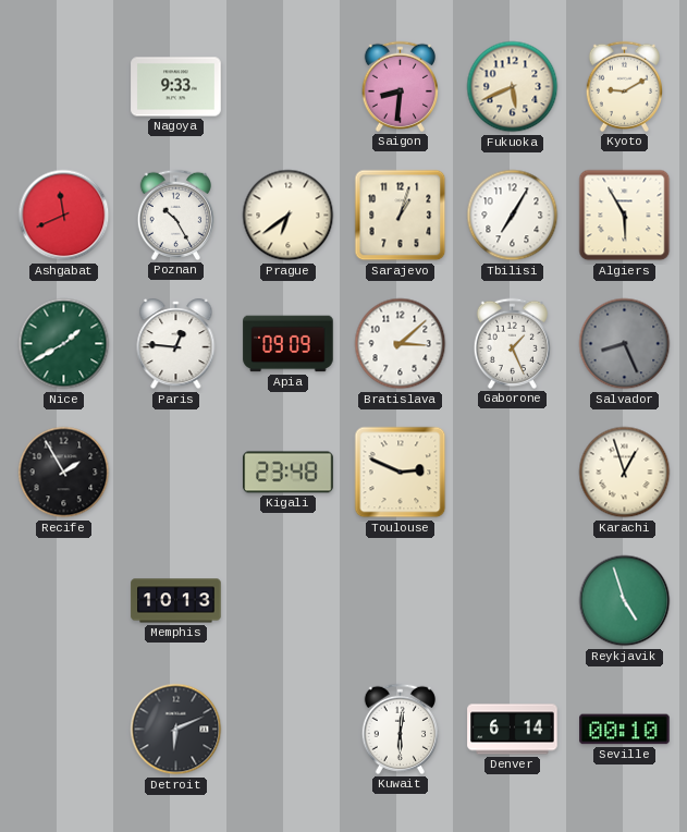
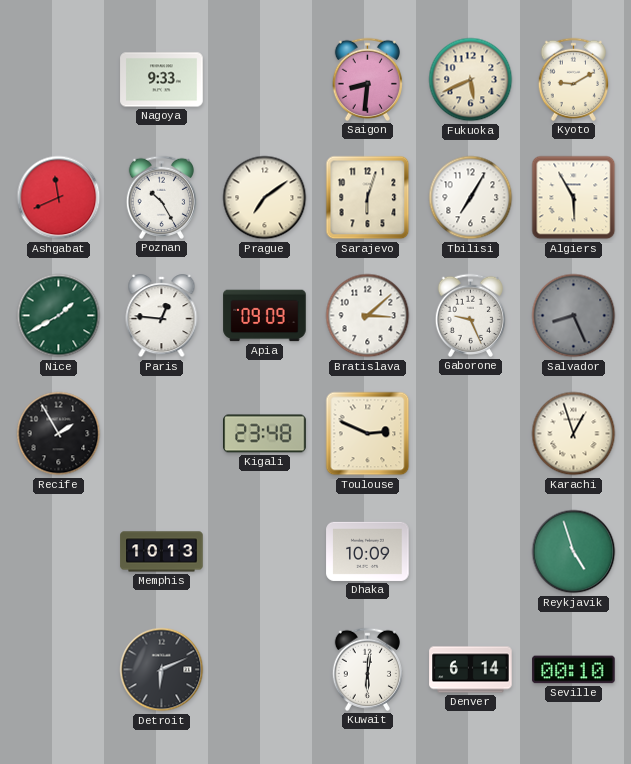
Prague: 6:39 -> 7:09 (265, 198)
Sarajevo: 1:03 -> 6:03 (368, 198)
Gaborone: 1:26 -> 9:26 (470, 315)
Dhaka: none -> 10:09 (368, 551)
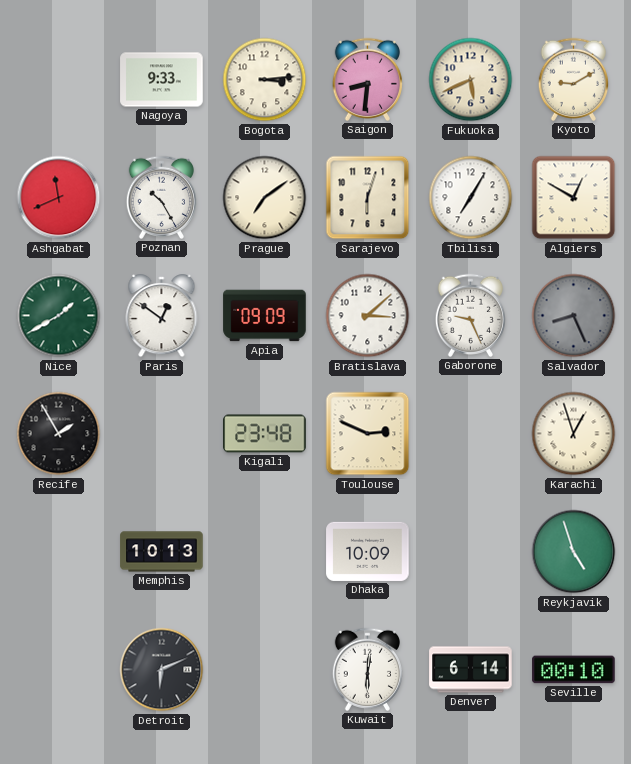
Bogota: none -> 3:14 (265, 80)
Algiers: 5:55 -> 12:50 (574, 198)
Paris: 12:46 -> 12:51 (162, 316)
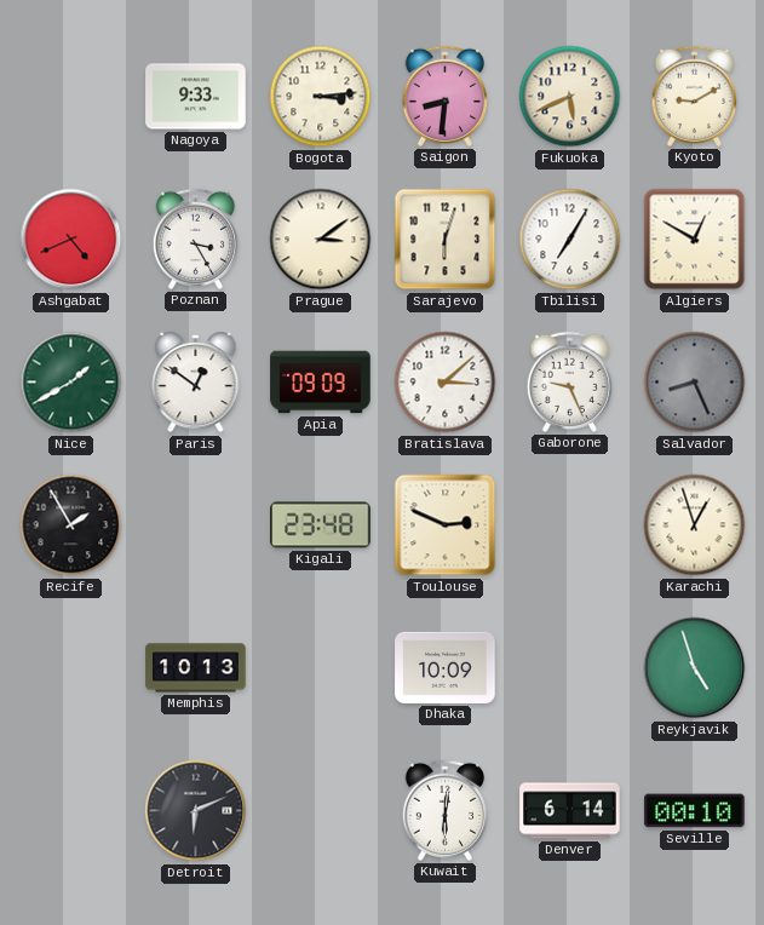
Ashgabat: 11:41 -> 4:41 (71, 240)
Poznan: 10:25 -> 3:25 (195, 239)
Prague: 7:09 -> 3:09 (321, 240)
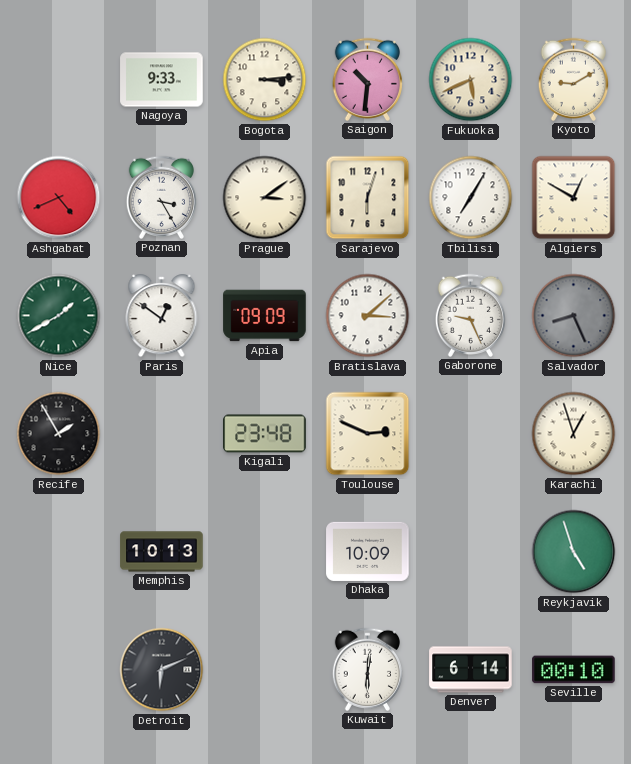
Saigon: 8:31 -> 10:31 (367, 79)
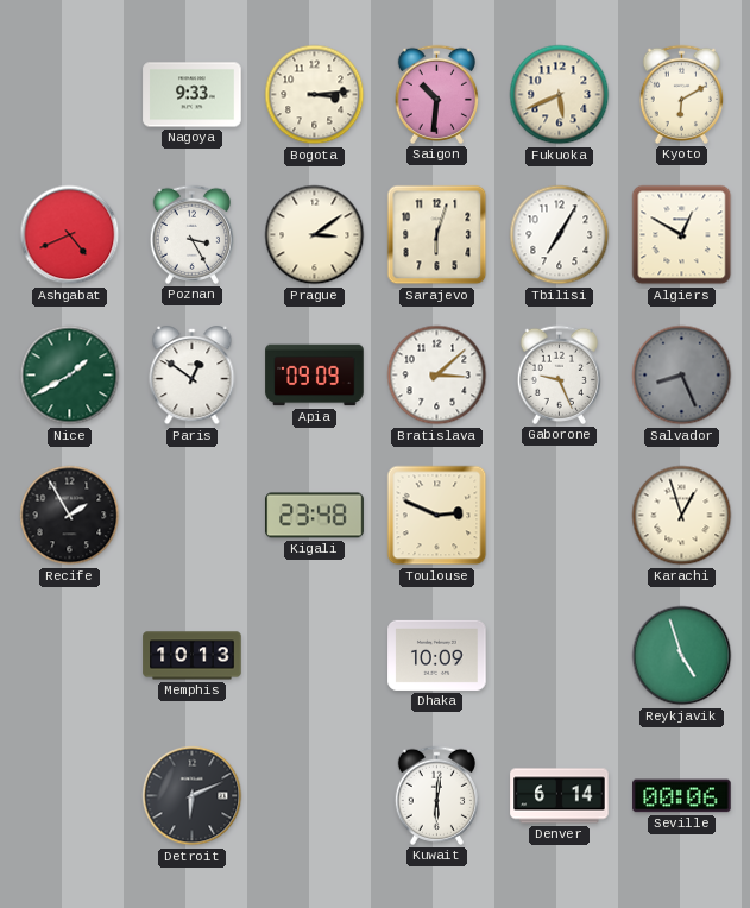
Kyoto: 9:10 -> 6:10 (681, 94)
Seville: 00:10 -> 00:06 (682, 796)
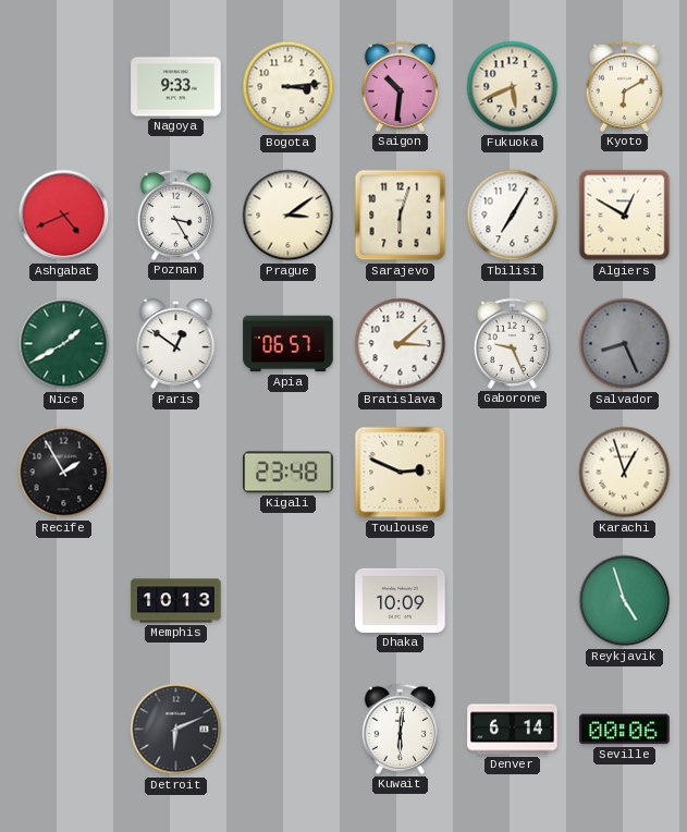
Apia: 09:09 -> 06:57 (289, 344)
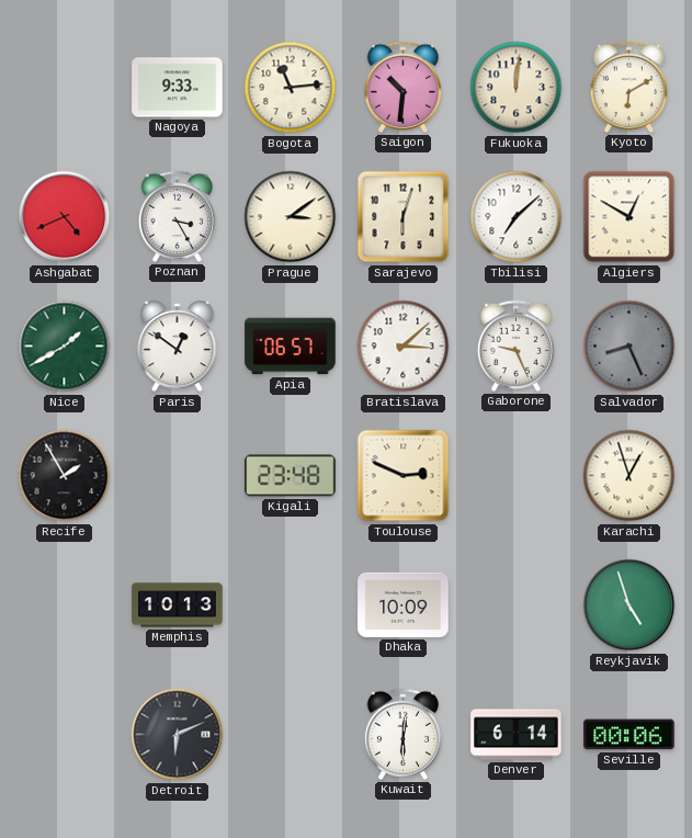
Bogota: 3:14 -> 11:14 (291, 88)
Fukuoka: 5:41 -> 12:01 (517, 88)
Tbilisi: 7:05 -> 7:08 (517, 217)
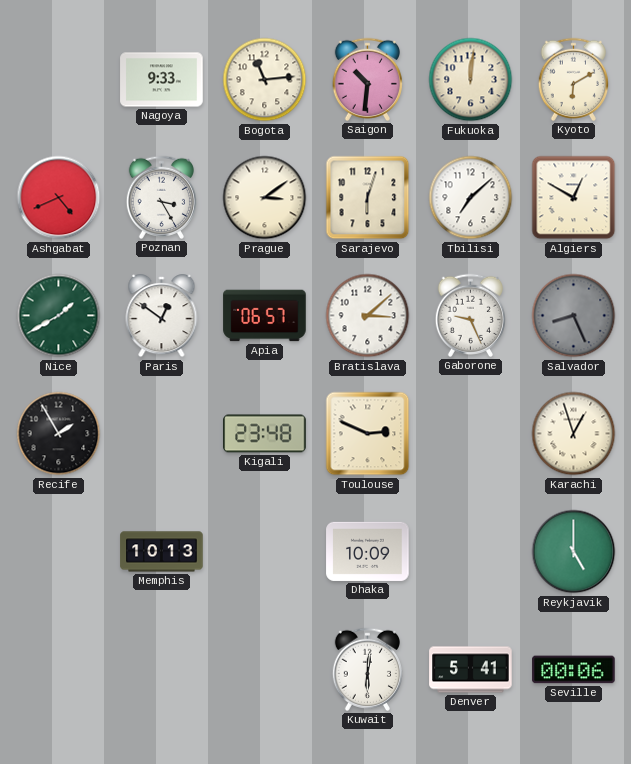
Reykjavik: 4:57 -> 5:00 (574, 552)
Detroit: 6:11 -> none (178, 735)
Denver: 6:14 -> 5:41 (471, 670)
